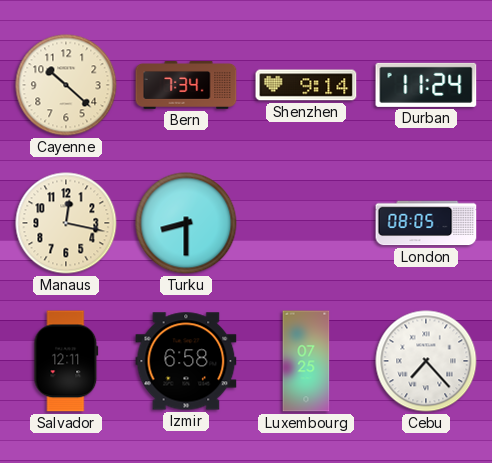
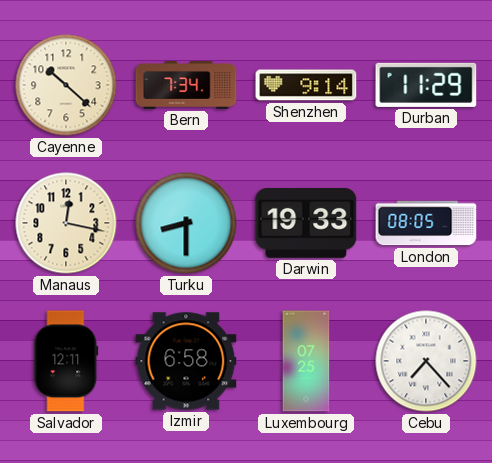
Durban: 11:24 -> 11:29 (426, 85)
Darwin: none -> 19:33 (306, 223)
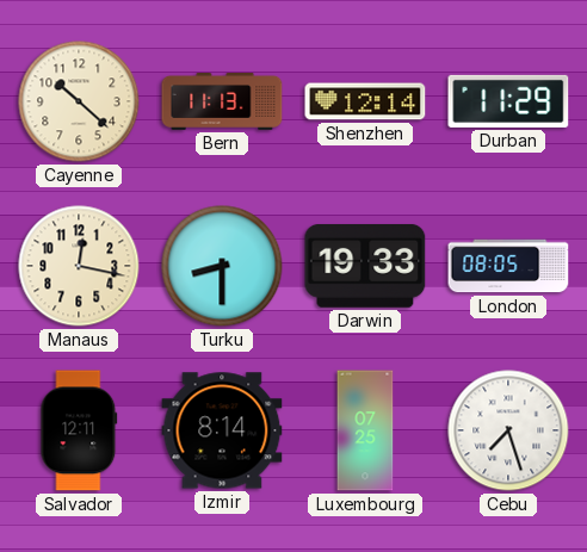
Bern: 7:34 -> 11:13 (222, 103)
Shenzhen: 9:14 -> 12:14 (365, 101)
Izmir: 6:58 -> 8:14 (222, 430)
Cebu: 7:23 -> 7:27 (508, 430)
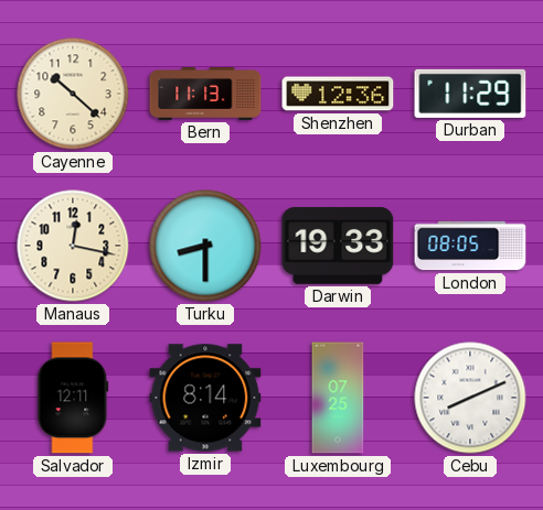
Shenzhen: 12:14 -> 12:36 (338, 94)
Cebu: 7:27 -> 8:11 (470, 398)
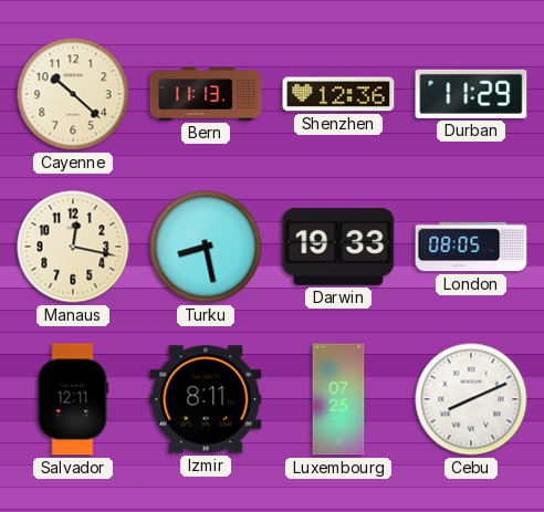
Turku: 8:30 -> 8:28 (206, 247)
Izmir: 8:14 -> 8:11 (206, 399)
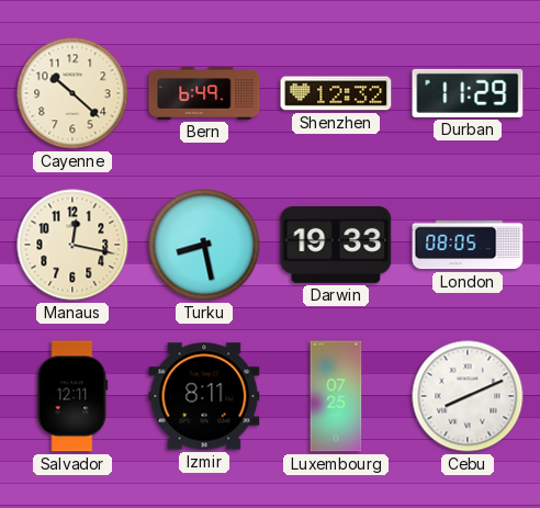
Bern: 11:13 -> 6:49 (204, 94)
Shenzhen: 12:36 -> 12:32 (336, 93)
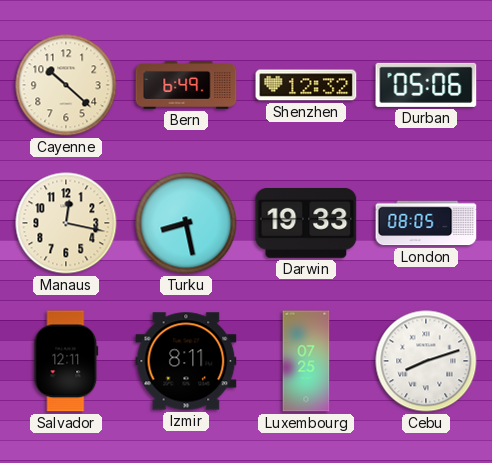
Durban: 11:29 -> 05:06 (426, 85)
Cebu: 8:11 -> 8:12 (426, 361)
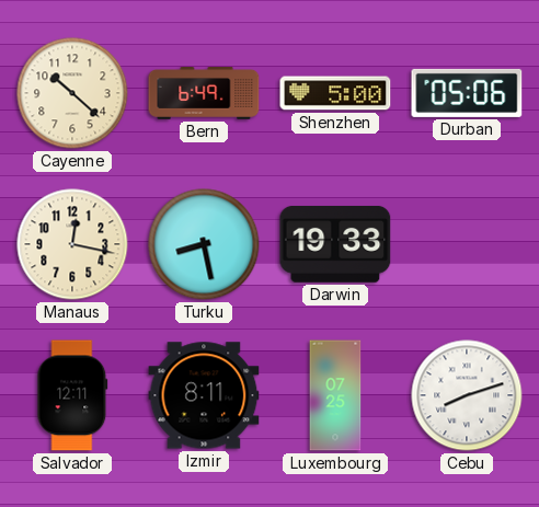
Shenzhen: 12:32 -> 5:00 (335, 93)
London: 08:05 -> none (426, 223)
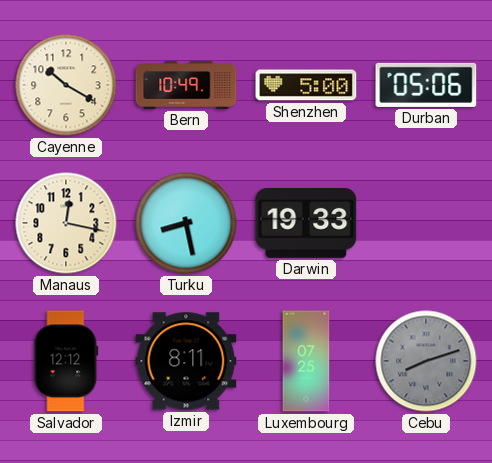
Cayenne: 10:22 -> 10:20 (66, 85)
Bern: 6:49 -> 10:49 (186, 86)
Salvador: 12:11 -> 12:12 (66, 361)
Cebu dial: white -> grey (426, 361)
